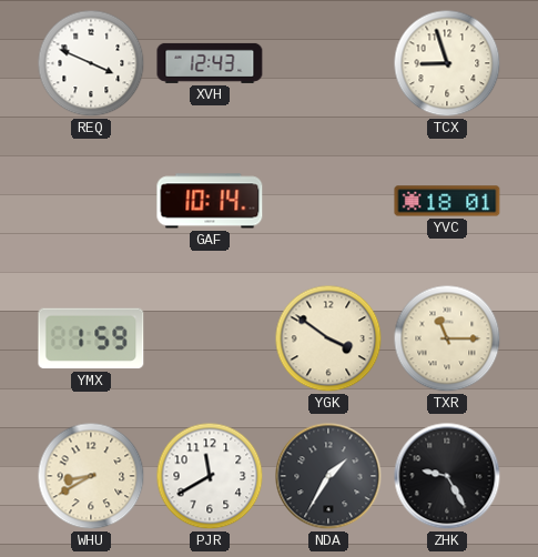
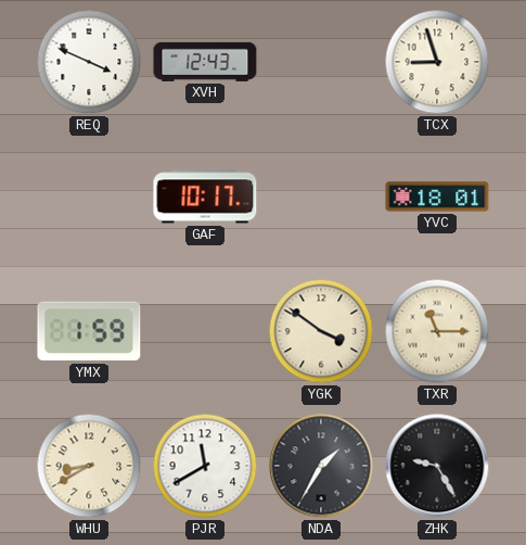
GAF: 10:14 -> 10:17 (205, 197)
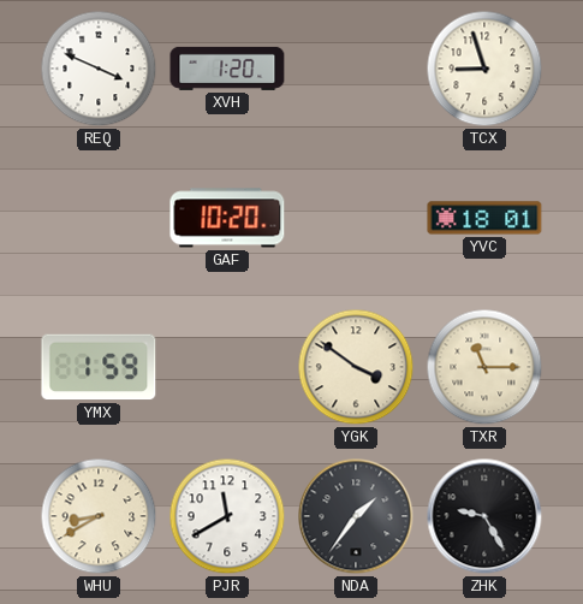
XVH: 12:43 -> 1:20 (227, 69)
GAF: 10:17 -> 10:20 (227, 218)
NDA: 1:35 -> 1:36 (356, 516)
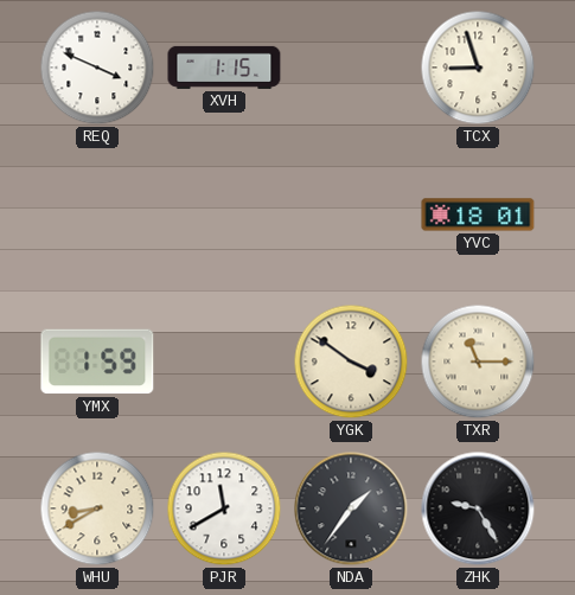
XVH: 1:20 -> 1:15 (224, 68)
GAF: 10:20 -> none (227, 218)
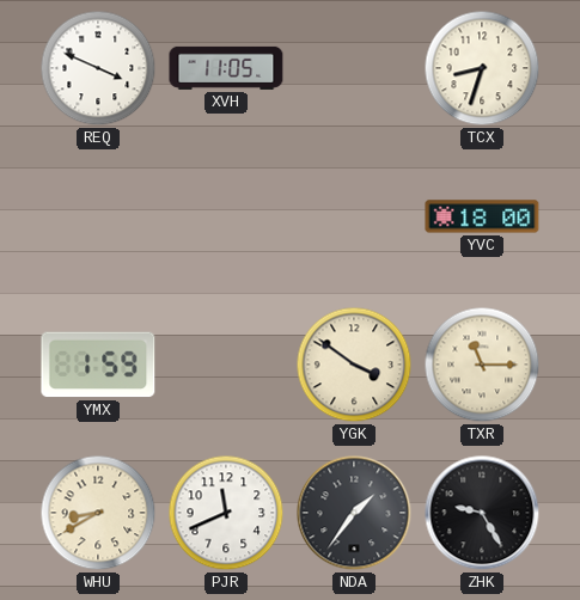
XVH: 1:15 -> 11:05 (226, 68)
TCX: 8:57 -> 8:33 (482, 68)
YVC: 18:01 -> 18:00 (482, 216)
PJR: 11:40 -> 11:41 (226, 513)
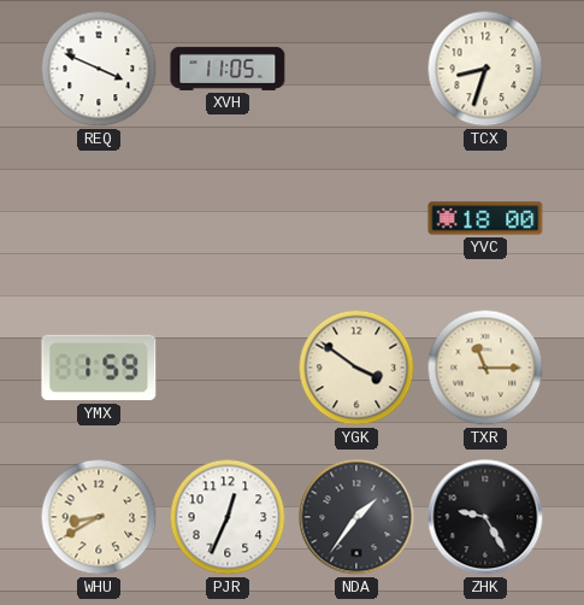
PJR: 11:41 -> 12:34 (228, 517)
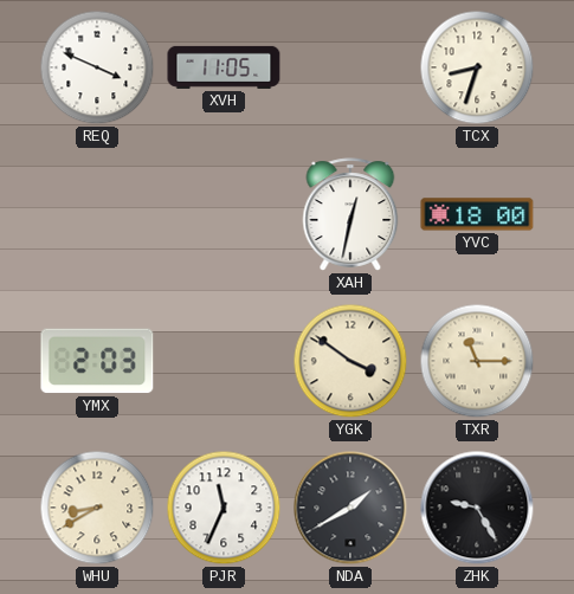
XAH: none -> 12:32 (350, 214)
YMX: 1:59 -> 2:03 (97, 361)
PJR: 12:34 -> 11:34 (224, 508)
NDA: 1:36 -> 1:40 (350, 508)
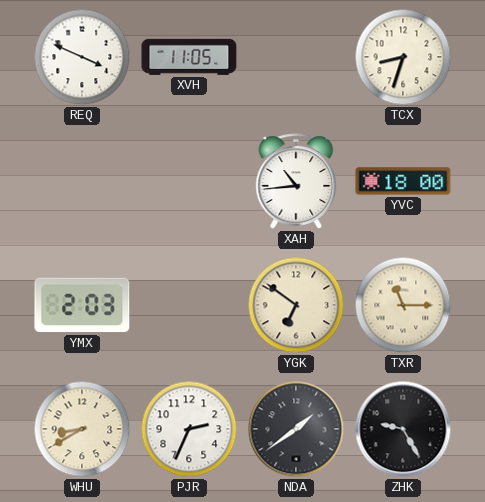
XAH: 12:32 -> 10:44 (296, 181)
YGK: 3:51 -> 6:51 (296, 305)
PJR: 11:34 -> 2:34 (189, 429)
NDA: 1:40 -> 1:39 (296, 429)
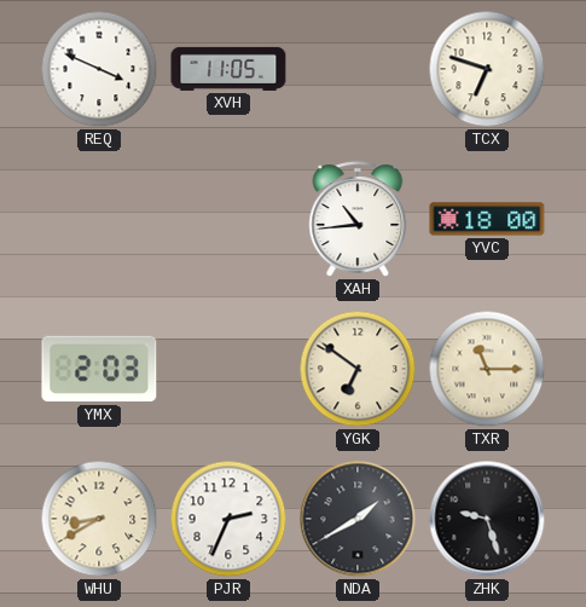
TCX: 8:33 -> 6:48 (487, 69)
NDA: 1:39 -> 1:40 (358, 519)
ZHK: 9:25 -> 9:27 (487, 519)
